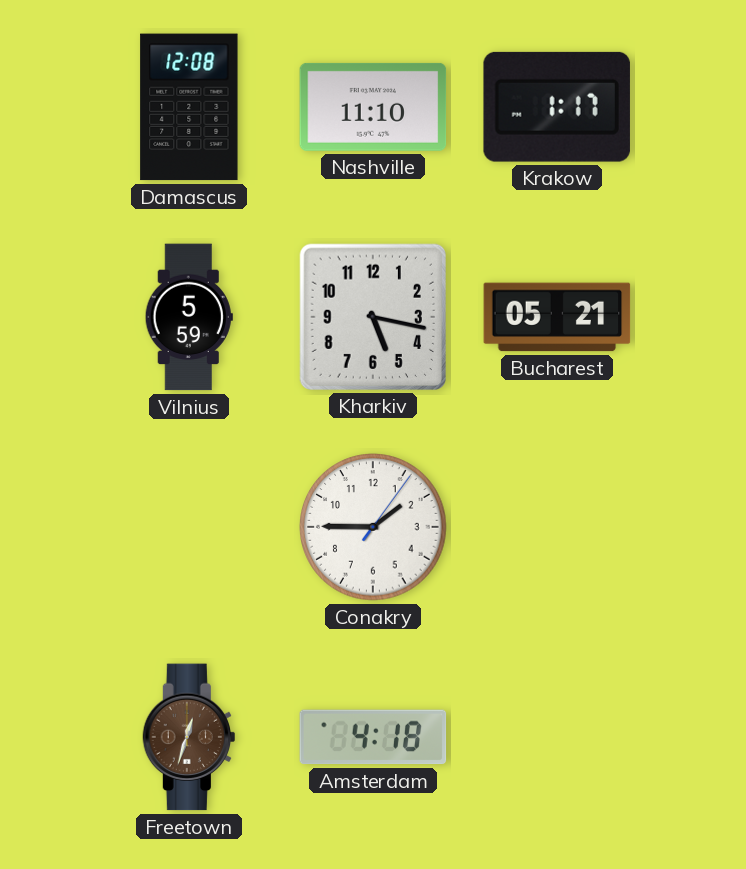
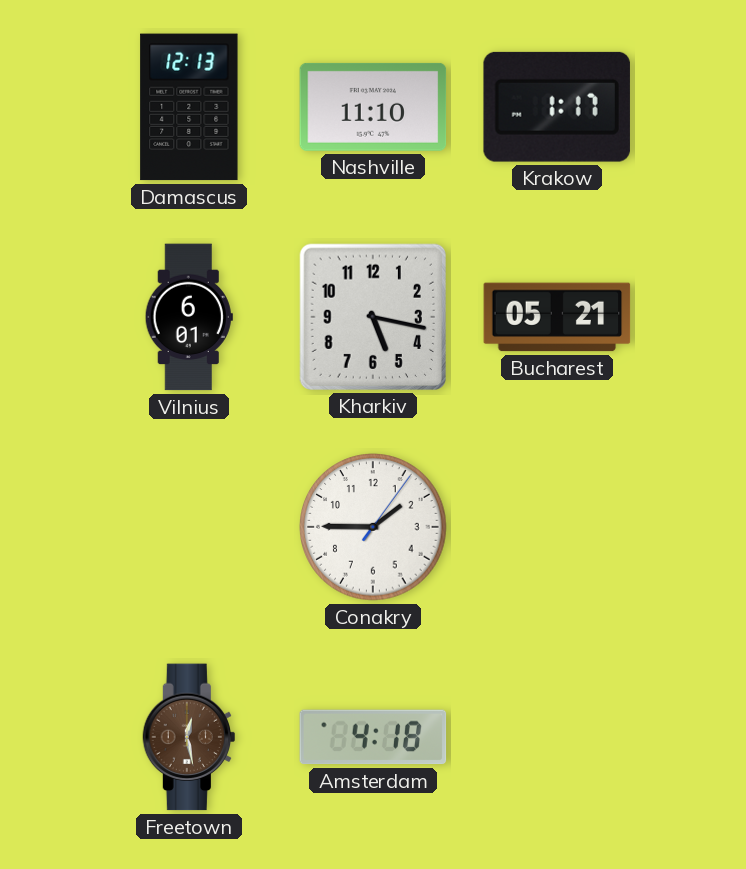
Damascus: 12:08 -> 12:13 (189, 107)
Vilnius: 5:59 -> 6:01 (189, 317)
Freetown: 12:33 -> 12:28 (188, 737)
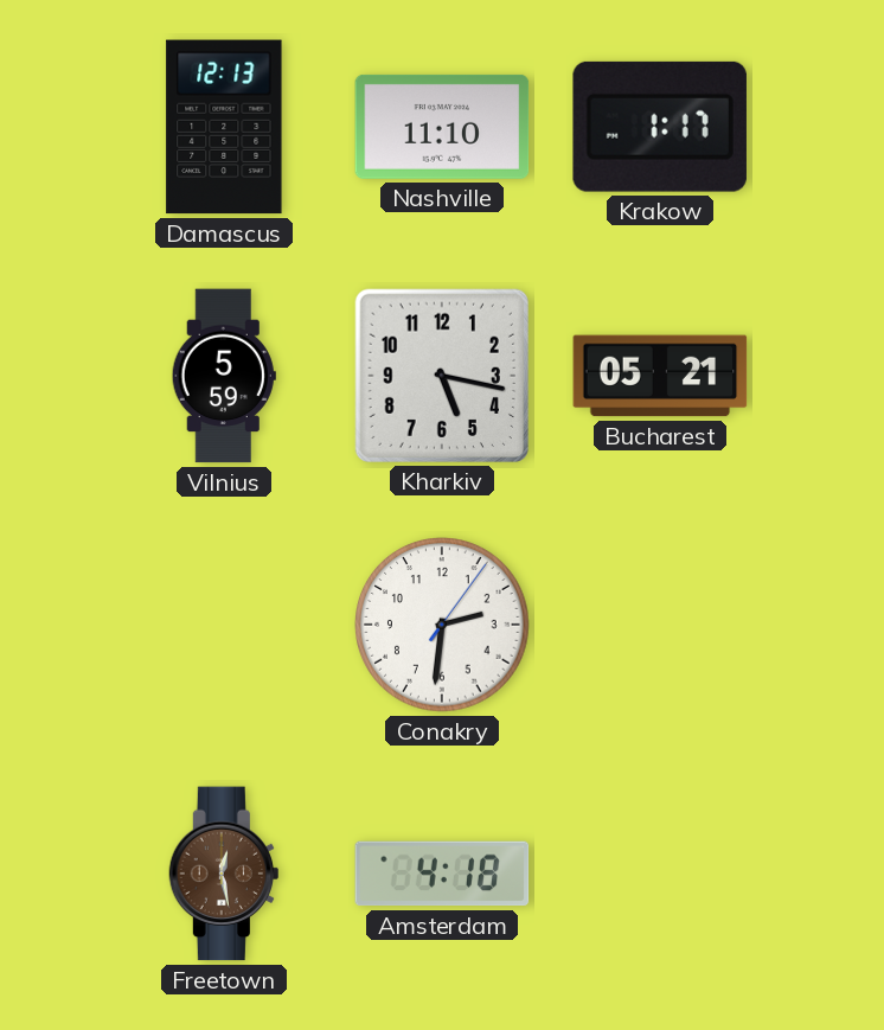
Vilnius: 6:01 -> 5:59 (224, 376)
Conakry: 1:45 -> 2:31 (442, 625)
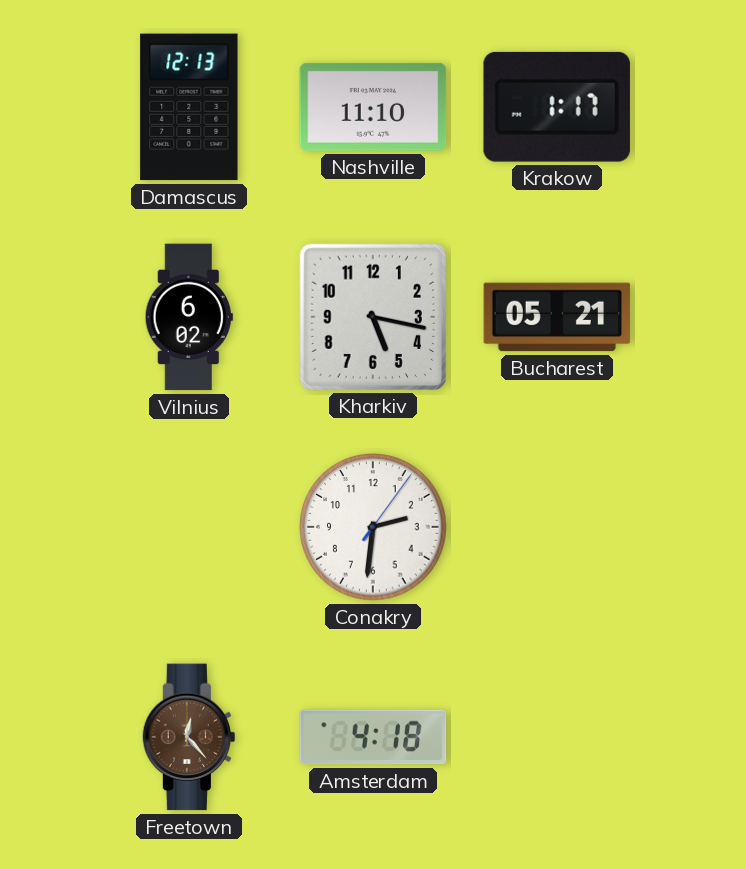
Vilnius: 5:59 -> 6:02 (189, 317)
Freetown: 12:28 -> 12:23 (188, 737)
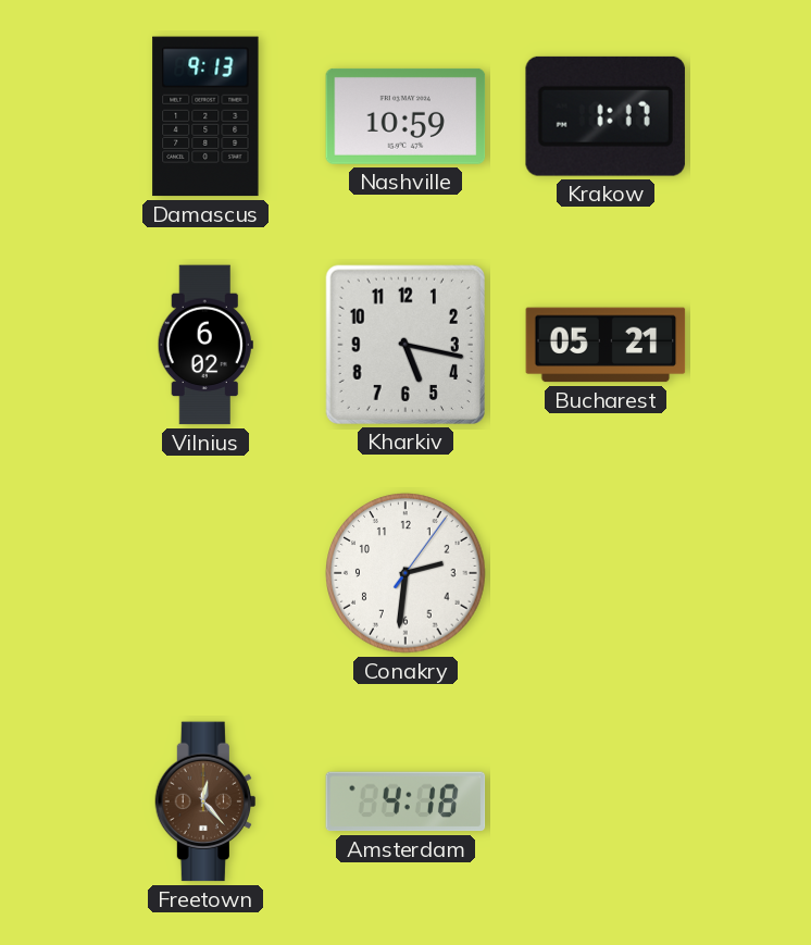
Damascus: 12:13 -> 9:13 (205, 116)
Nashville: 11:10 -> 10:59 (405, 116)
